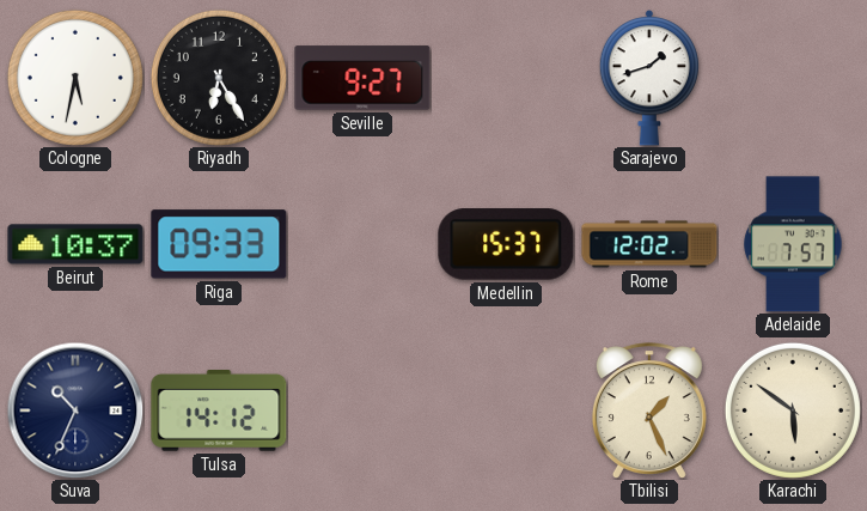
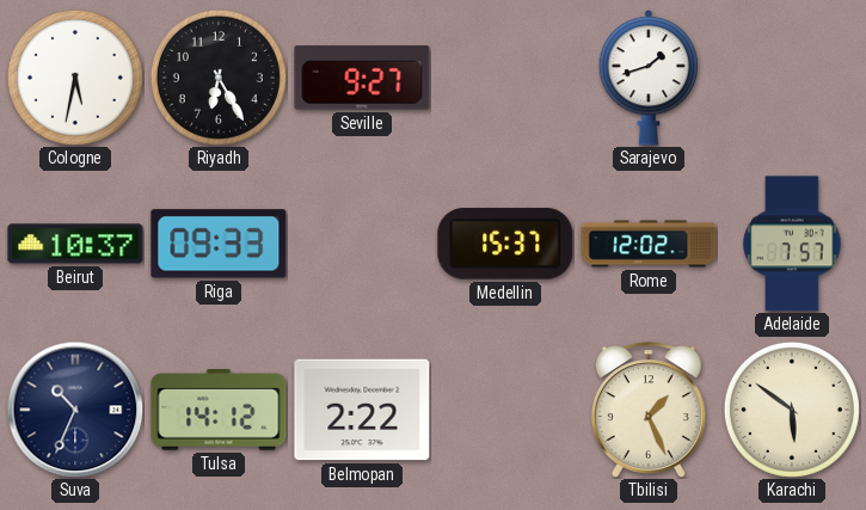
Belmopan: none -> 2:22 (362, 410)
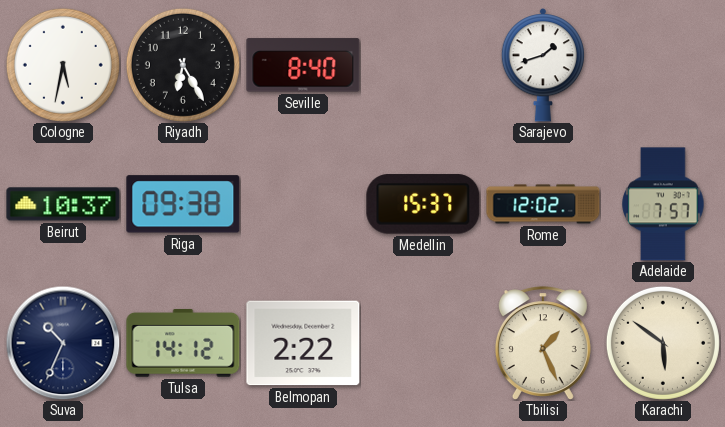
Seville: 9:27 -> 8:40 (303, 65)
Riga: 09:33 -> 09:38 (183, 204)
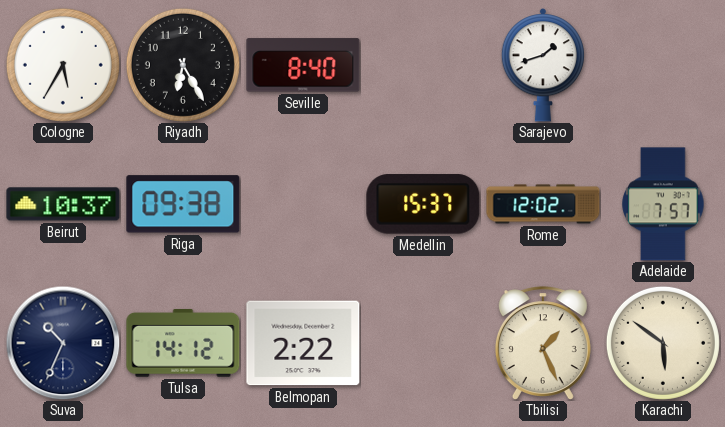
Cologne: 5:32 -> 5:35 (63, 65)
